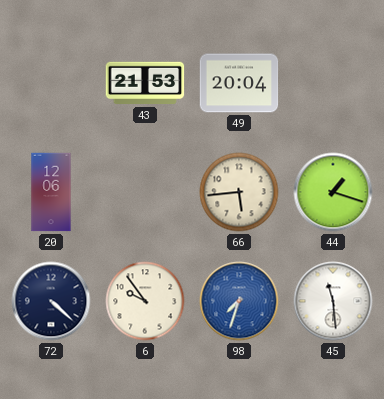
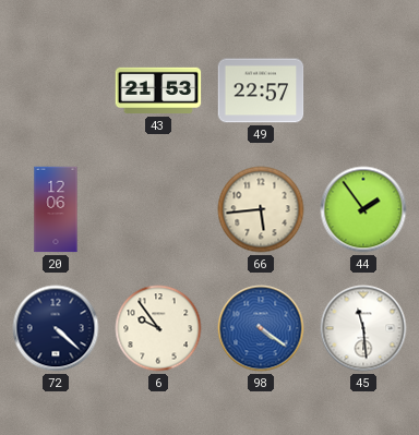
49: 20:04 -> 22:57 (261, 90)
44: 1:18 -> 1:54 (363, 209)
98: 7:33 -> 4:21 (261, 328)
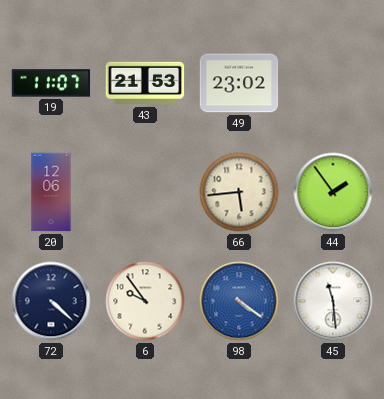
19: none -> 11:07 (51, 83)
49: 22:57 -> 23:02 (239, 83)
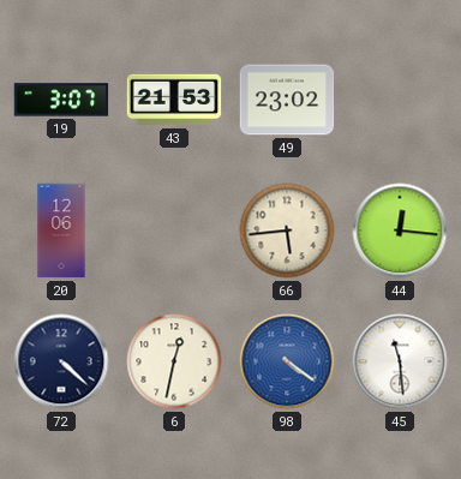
19: 11:07 -> 3:07 (61, 100)
44: 1:54 -> 12:16 (400, 230)
6: 9:54 -> 12:32 (174, 361)
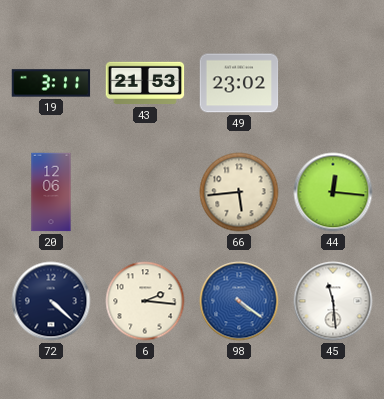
19: 3:07 -> 3:11 (51, 83)
6: 12:32 -> 2:16 (145, 301)
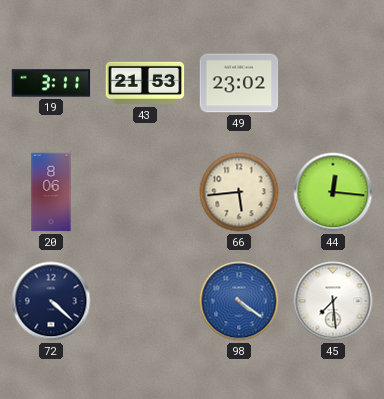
20: 12:06 -> 8:06 (51, 192)
6: 2:16 -> none (145, 301)
45: 11:29 -> 7:29 (333, 301)
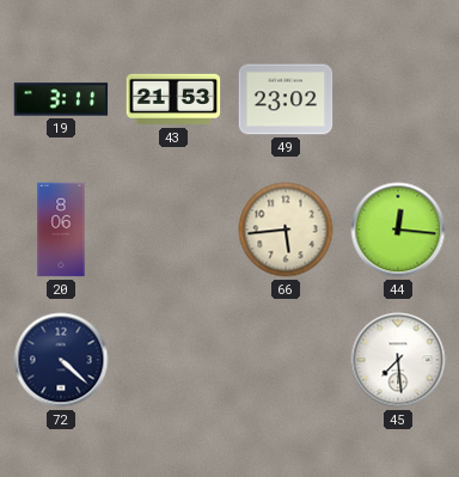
98: 4:21 -> none (239, 301)
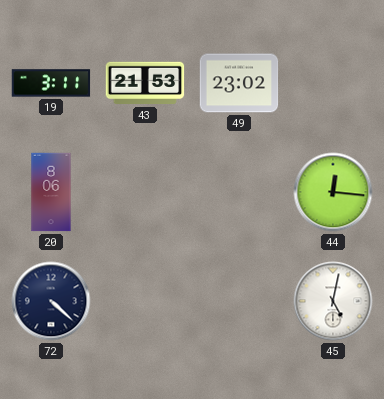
66: 5:44 -> none (286, 230)
45: 7:29 -> 5:02 (333, 301)
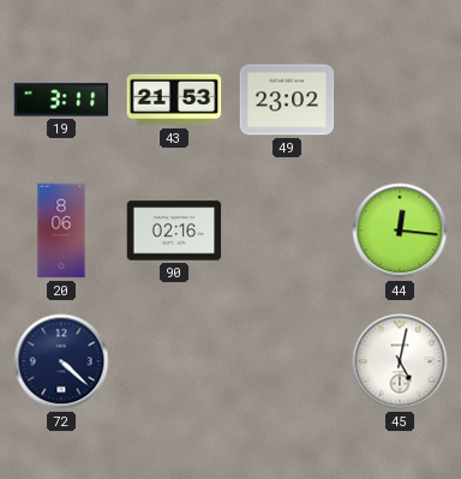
90: none -> 02:16 (174, 230)
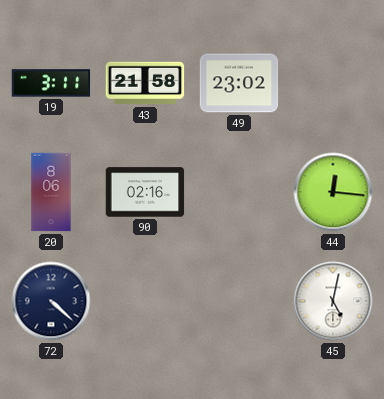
43: 21:53 -> 21:58 (145, 83)
